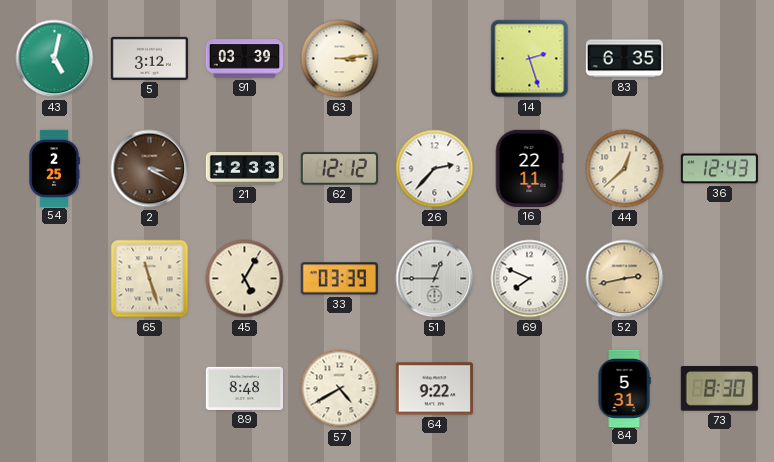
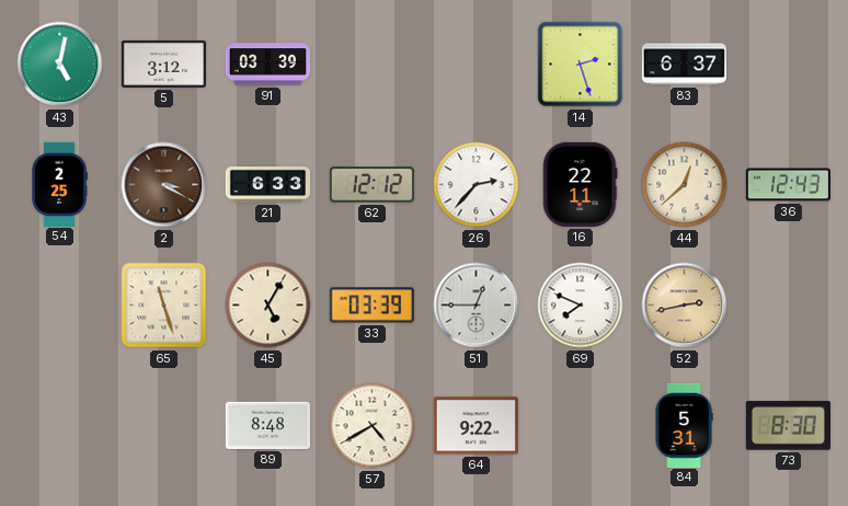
63: 3:14 -> none (340, 59)
83: 6:35 -> 6:37 (684, 65)
21: 12:33 -> 6:33 (267, 185)
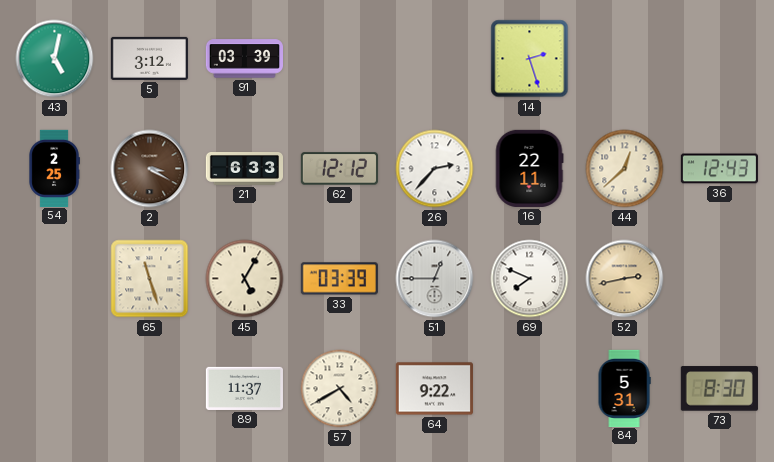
83: 6:37 -> none (684, 65)
89: 8:48 -> 11:37 (244, 388)
